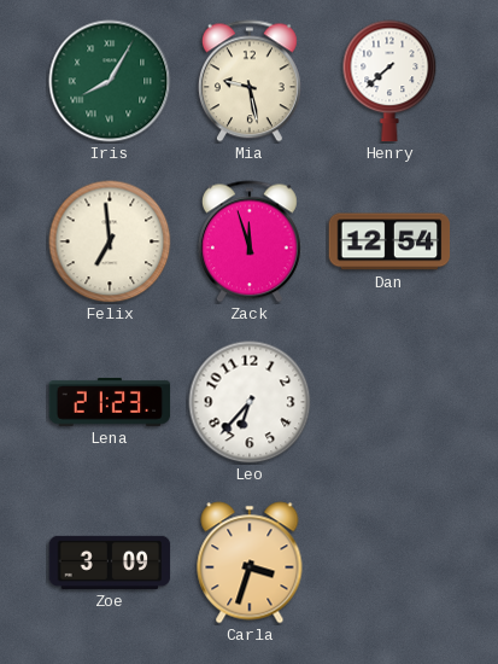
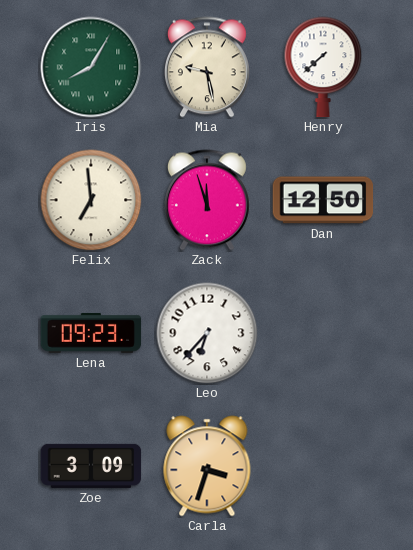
Dan: 12:54 -> 12:50 (323, 200)
Lena: 21:23 -> 09:23 (91, 333)
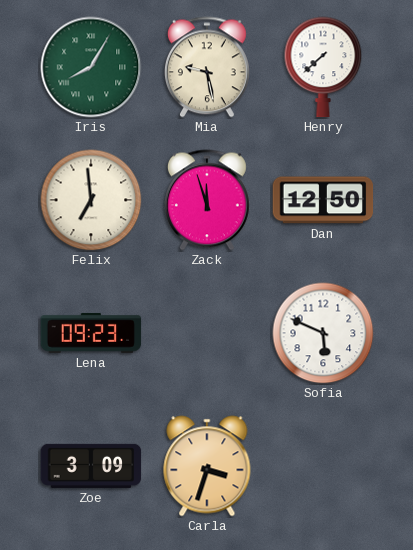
Leo: 6:37 -> none (207, 333)
Sofia: none -> 5:49 (323, 333)
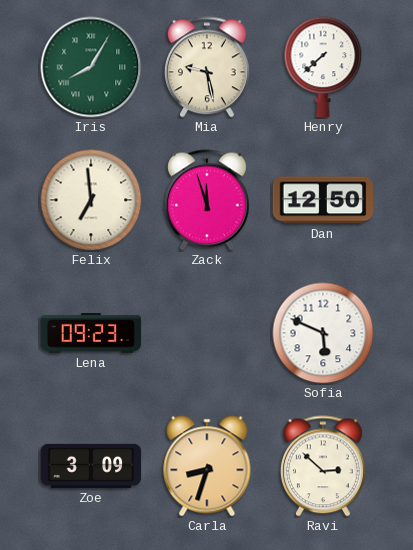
Carla: 3:33 -> 8:33 (207, 466)
Ravi: none -> 2:52 (323, 466)
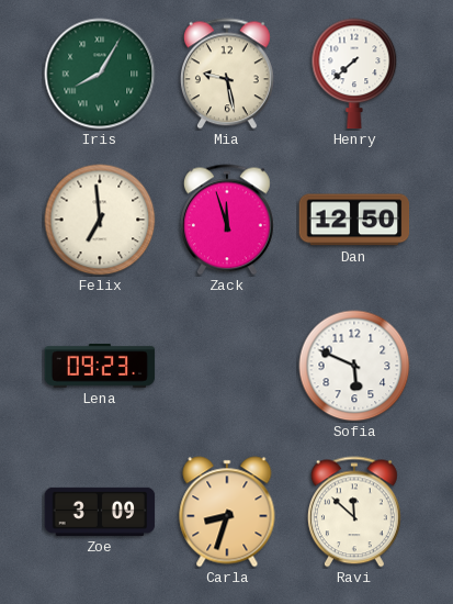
Ravi: 2:52 -> 11:52 (354, 512)
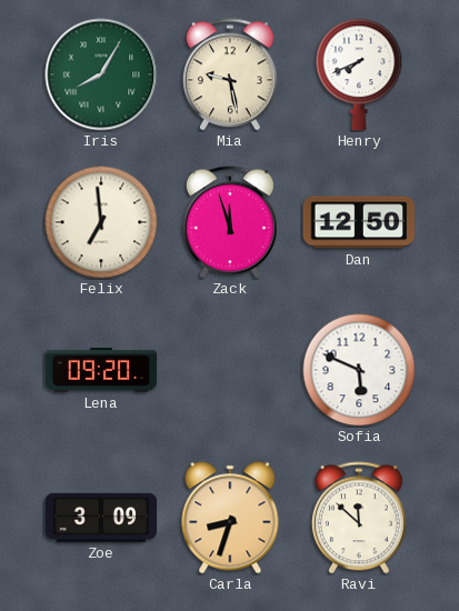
Henry: 7:38 -> 7:41 (359, 74)
Lena: 09:23 -> 09:20 (101, 370)
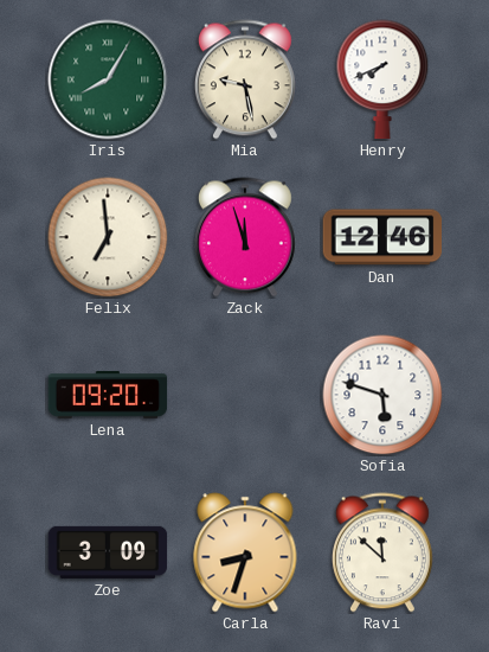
Dan: 12:50 -> 12:46 (382, 237)
Sofia: 5:49 -> 5:48 (382, 395)
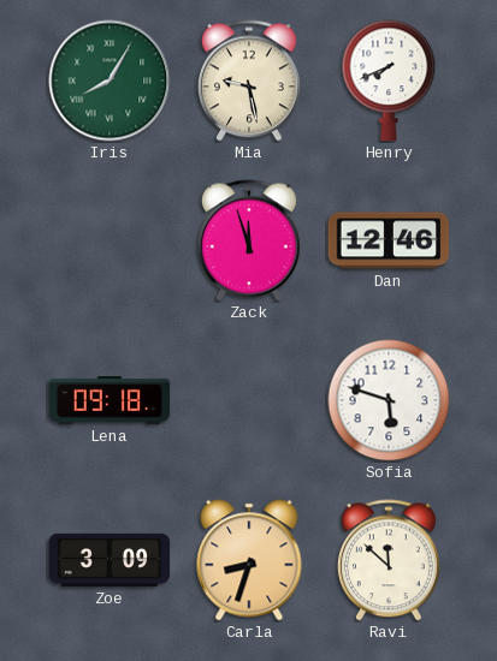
Felix: 6:59 -> none (108, 237)
Lena: 09:20 -> 09:18 (110, 400)
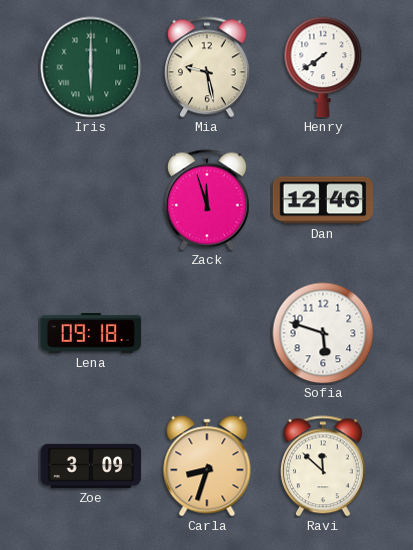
Iris: 8:05 -> 6:00 (91, 67)
Henry: 7:41 -> 7:39 (323, 67)
